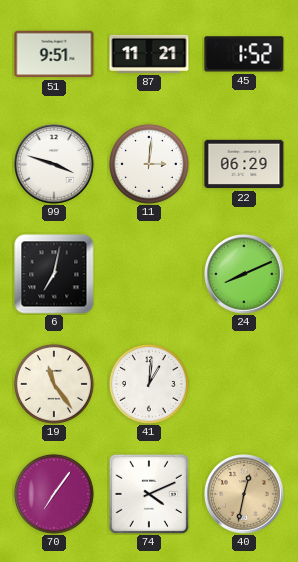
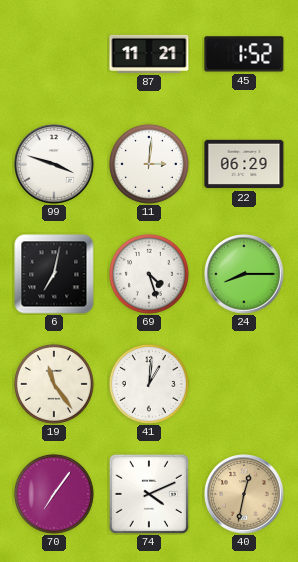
51: 9:51 -> none (54, 54)
69: none -> 4:27 (149, 274)
24: 8:11 -> 8:15 (244, 274)
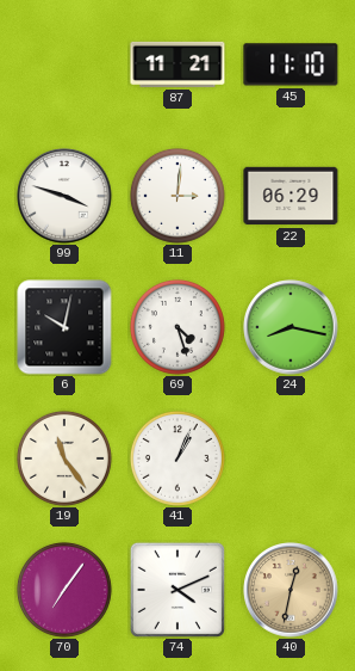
45: 1:52 -> 11:10 (291, 64)
6: 7:02 -> 10:02 (64, 327)
24: 8:15 -> 8:17 (291, 327)
41: 1:01 -> 1:04 (177, 458)
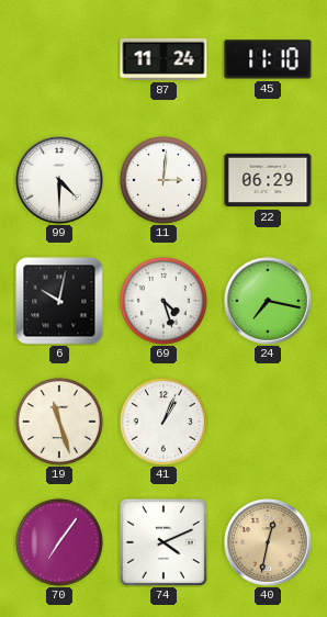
87: 11:21 -> 11:24 (163, 59)
99: 3:48 -> 4:30 (59, 180)
24: 8:17 -> 7:17 (268, 301)
19: 11:24 -> 11:27 (59, 422)
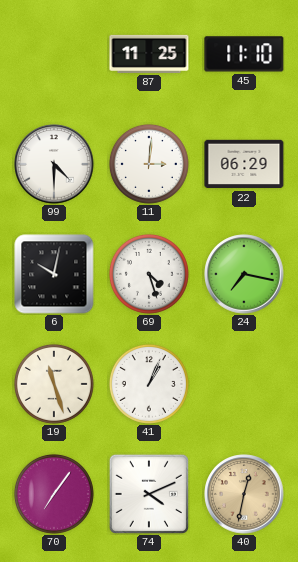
87: 11:24 -> 11:25 (149, 54)
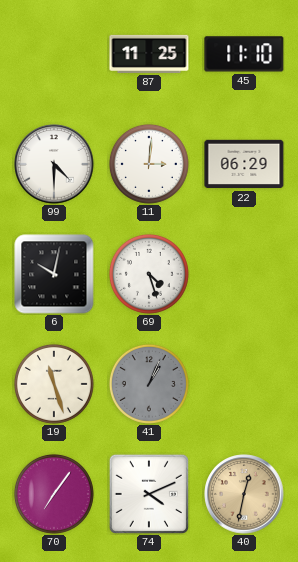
24: 7:17 -> none (244, 274)
41 dial: white -> grey (149, 384)
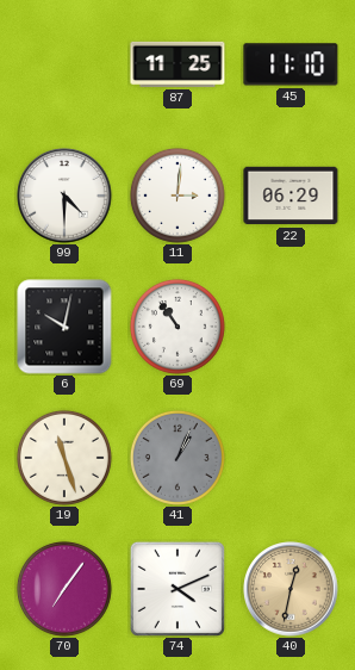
69: 4:27 -> 10:54 (177, 327)
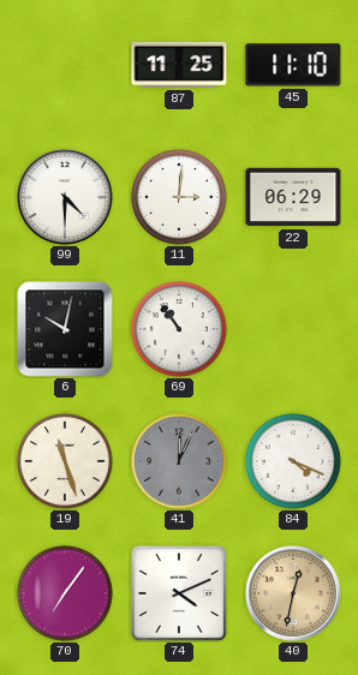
41: 1:04 -> 12:04 (179, 461)
84: none -> 4:19 (293, 461)
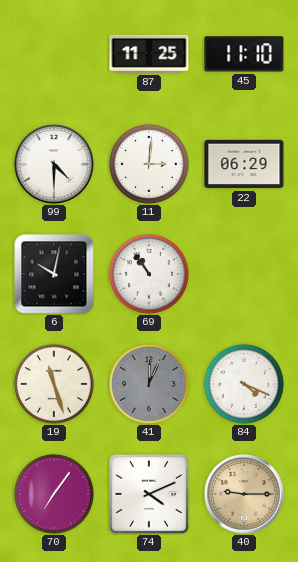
40: 12:32 -> 9:15 (244, 494)
